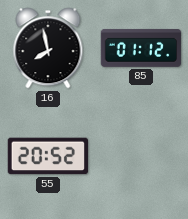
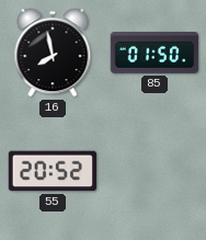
85: 01:12 -> 01:50 (154, 53)
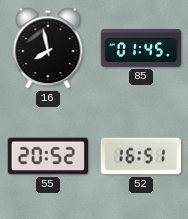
85: 01:50 -> 01:45 (141, 48)
52: none -> 16:51 (141, 156)
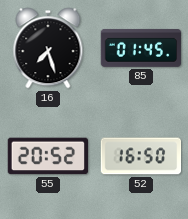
16: 7:58 -> 7:27 (48, 48)
52: 16:51 -> 16:50 (141, 156)
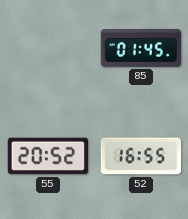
16: 7:27 -> none (48, 48)
52: 16:50 -> 16:55 (141, 156)
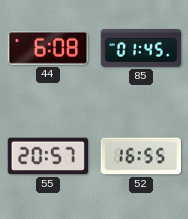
44: none -> 6:08 (47, 48)
55: 20:52 -> 20:57 (47, 156)
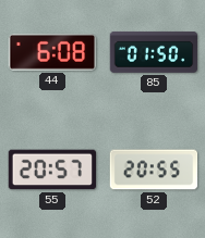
85: 01:45 -> 01:50 (154, 52)
52: 16:55 -> 20:55 (154, 170)
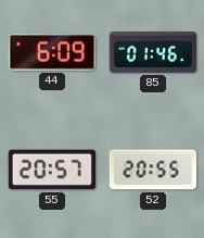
44: 6:08 -> 6:09 (51, 52)
85: 01:50 -> 01:46 (153, 52)
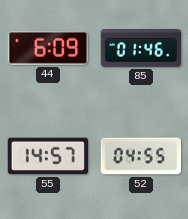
55: 20:57 -> 14:57 (47, 156)
52: 20:55 -> 04:55 (141, 156)
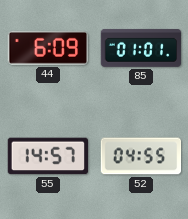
85: 01:46 -> 01:01 (141, 48)
